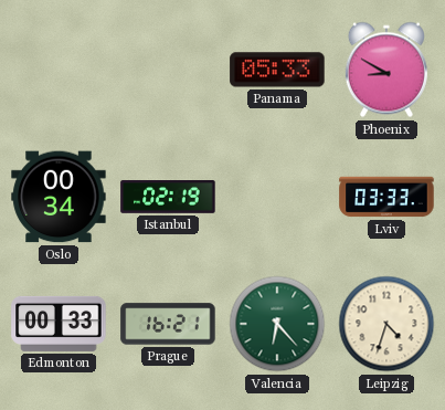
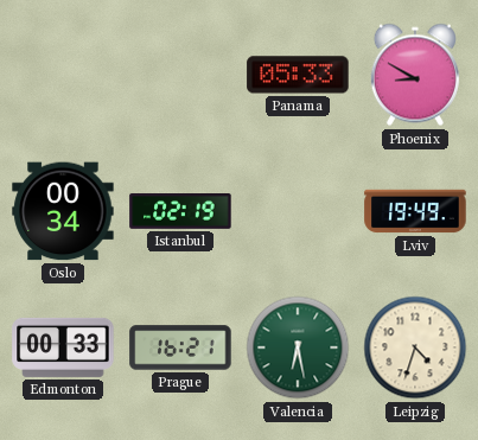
Lviv: 03:33 -> 19:49 (415, 211)
Valencia: 6:23 -> 6:28 (298, 347)
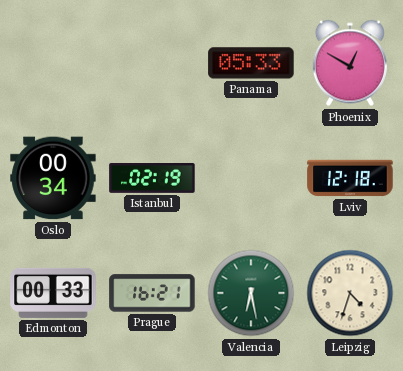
Phoenix: 8:50 -> 12:50 (350, 63)
Lviv: 19:49 -> 12:18 (350, 178)
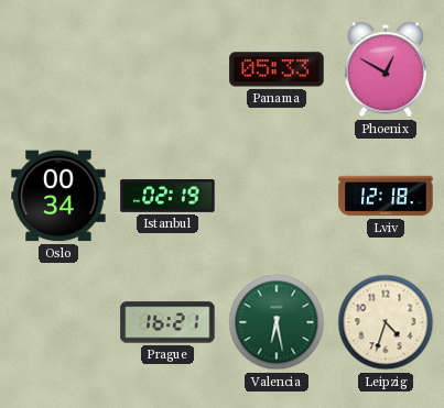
Edmonton: 00:33 -> none (53, 293)
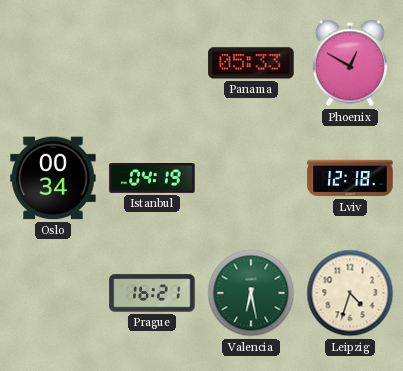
Istanbul: 02:19 -> 04:19 (152, 179)
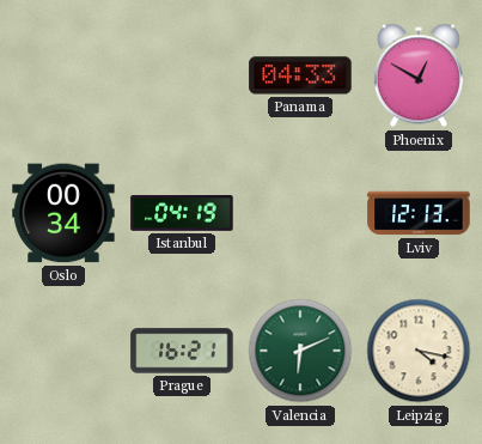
Panama: 05:33 -> 04:33 (300, 75)
Lviv: 12:18 -> 12:13 (419, 213)
Valencia: 6:28 -> 6:11 (300, 351)
Leipzig: 4:33 -> 4:17 (419, 351)
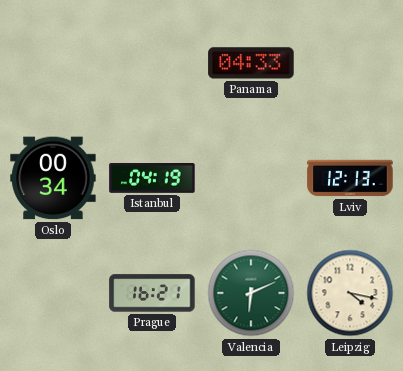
Phoenix: 12:50 -> none (419, 75)
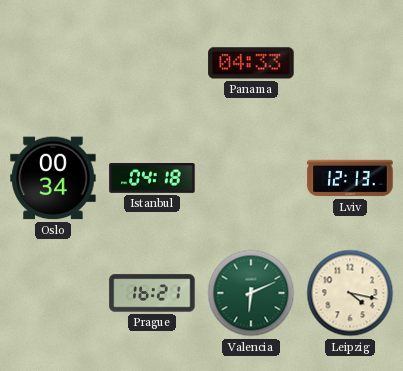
Istanbul: 04:19 -> 04:18 (152, 179)
